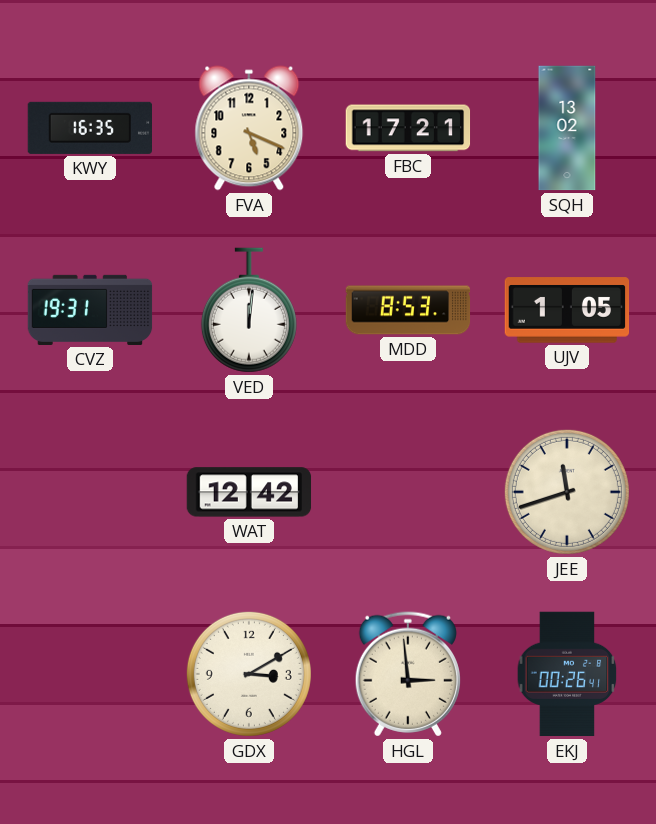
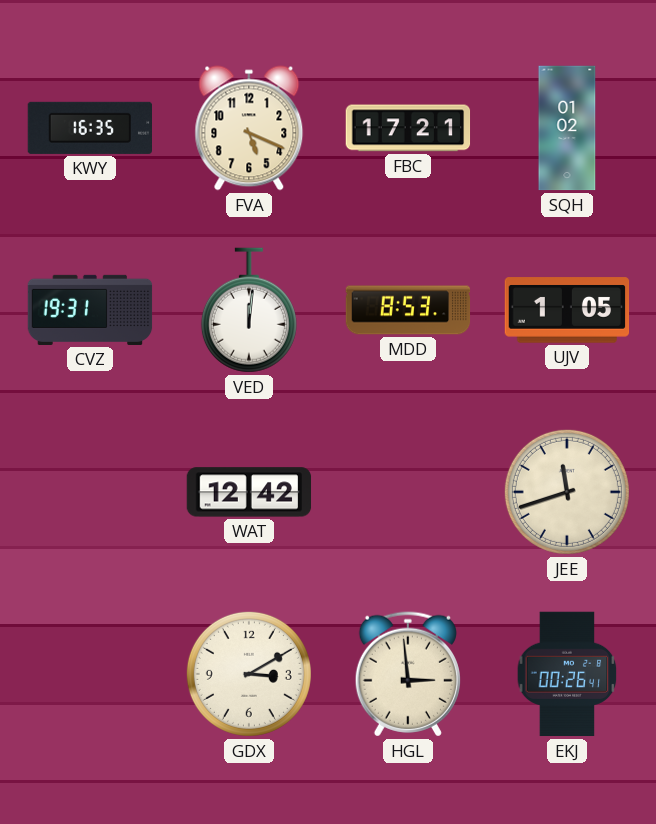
SQH: 13:02 -> 01:02 (567, 128)
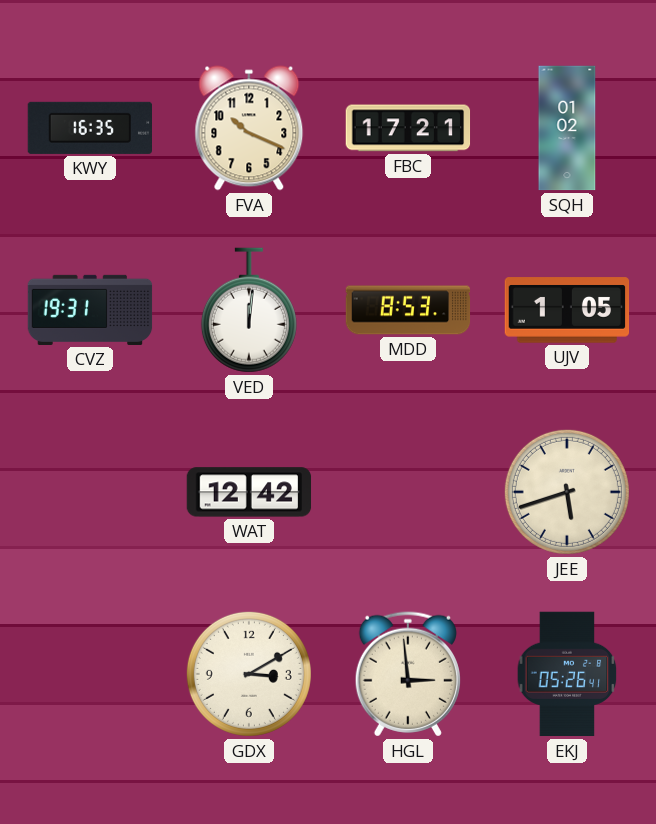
FVA: 5:19 -> 10:19 (249, 128)
JEE: 11:42 -> 5:42 (567, 492)
EKJ: 00:26 -> 05:26 (567, 674)
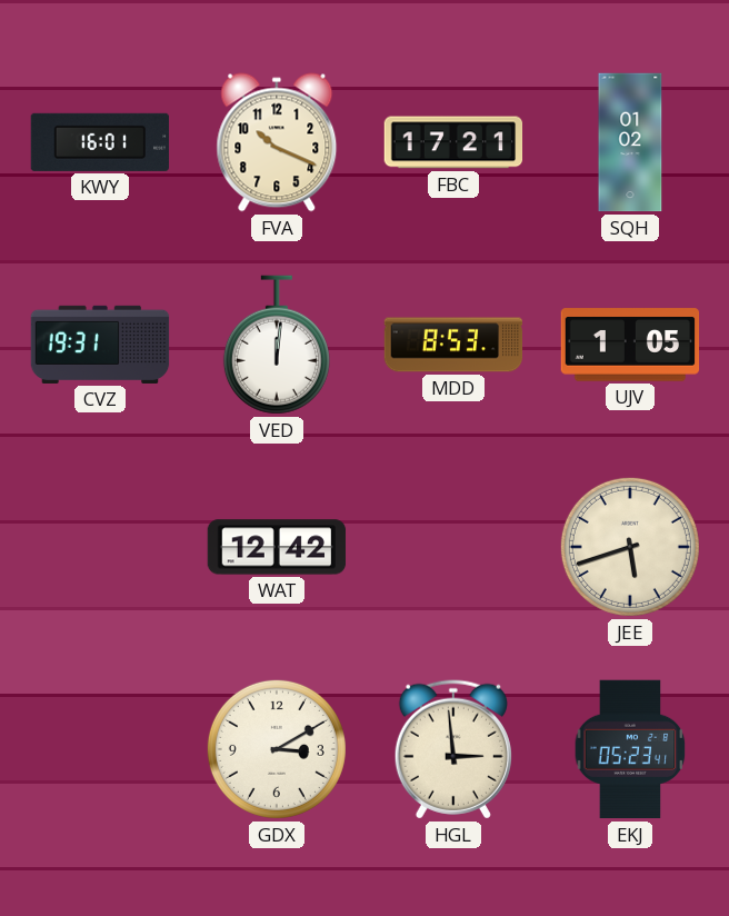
KWY: 16:35 -> 16:01 (99, 142)
EKJ: 05:26 -> 05:23 (630, 749)
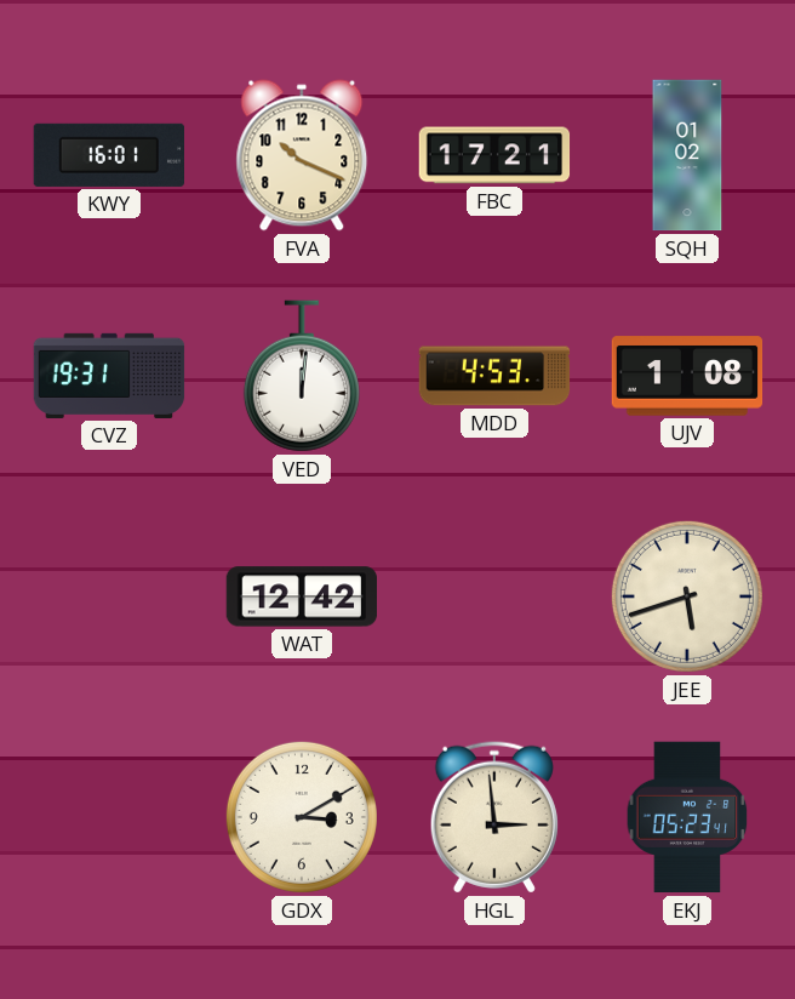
MDD: 8:53 -> 4:53 (494, 376)
UJV: 1:05 -> 1:08 (687, 376)
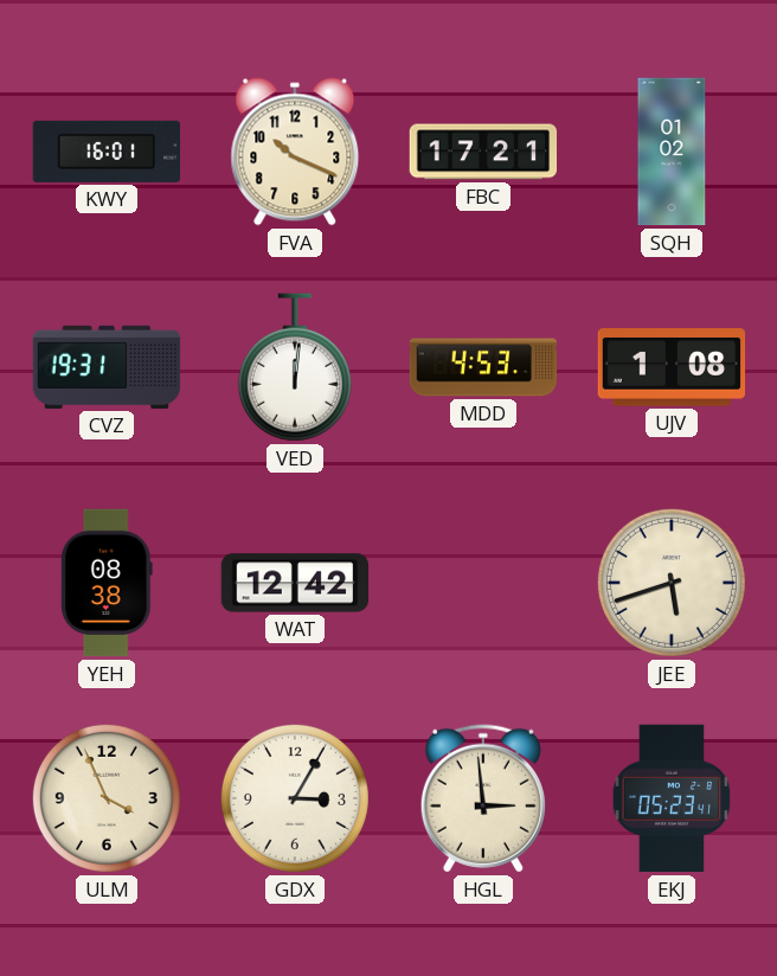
YEH: none -> 08:38 (107, 583)
ULM: none -> 3:56 (107, 798)
GDX: 3:10 -> 3:05 (295, 798)
